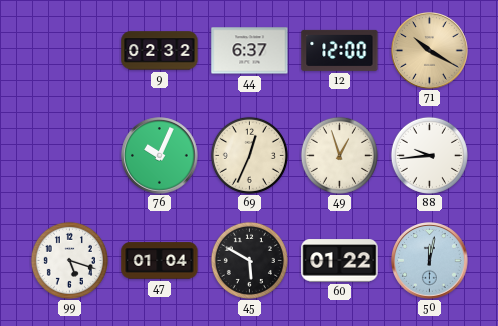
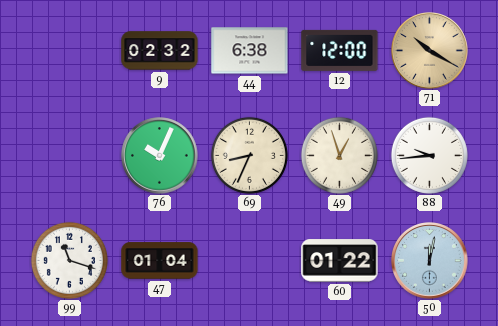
44: 6:37 -> 6:38 (250, 51)
69: 12:34 -> 8:34 (249, 155)
99: 5:18 -> 11:18 (69, 260)
45: 5:50 -> none (249, 260)
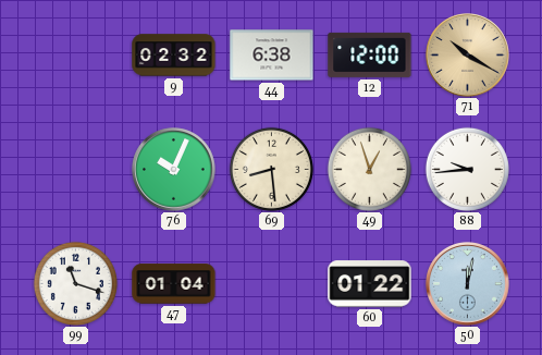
69: 8:34 -> 8:29 (271, 169)
